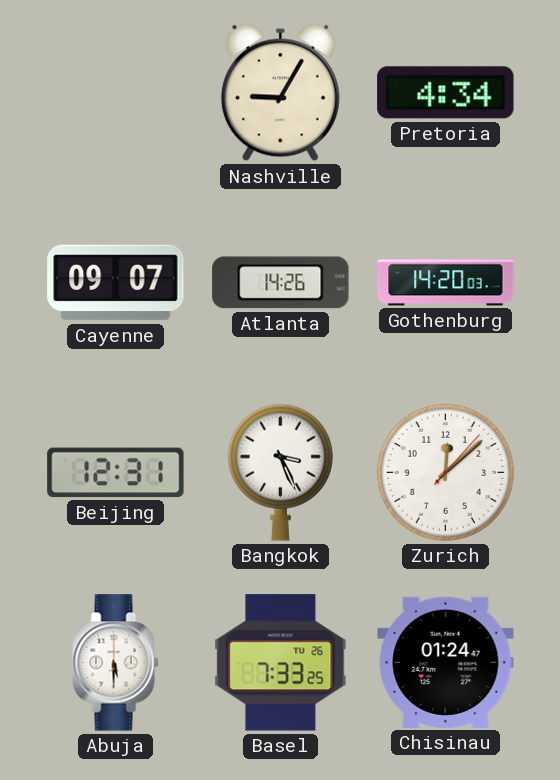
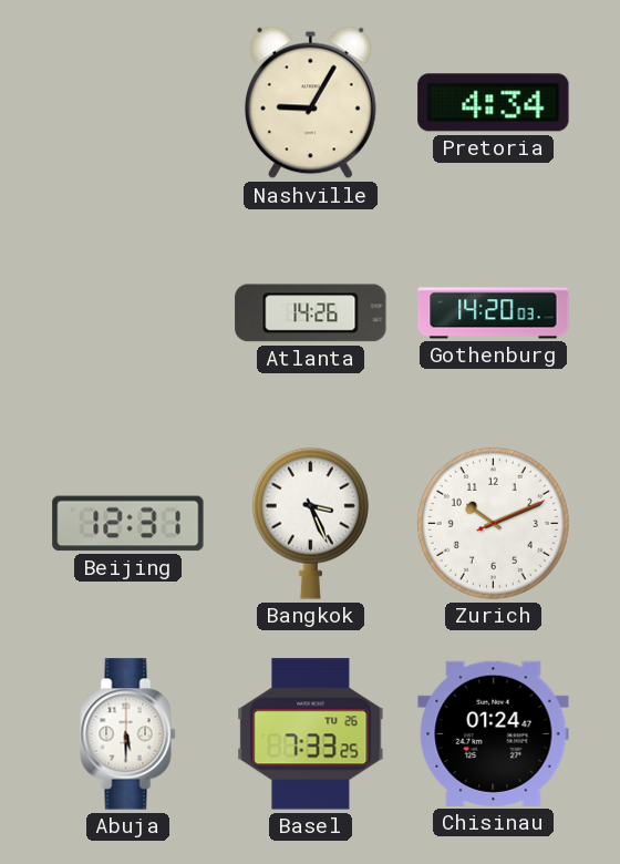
Cayenne: 09:07 -> none (116, 283)
Zurich: 12:08 -> 10:11 (493, 523)
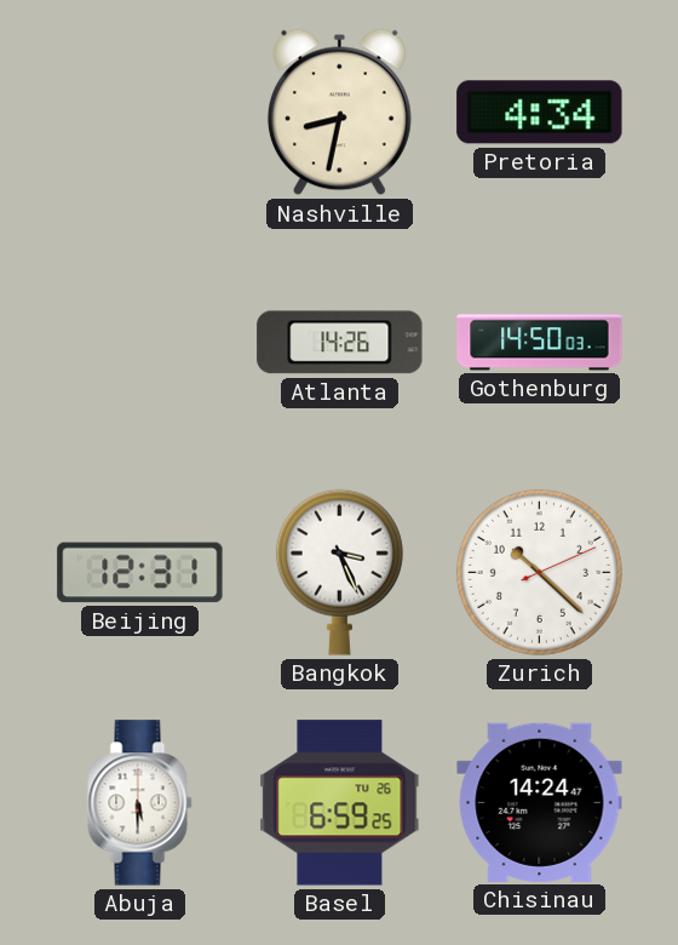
Nashville: 9:05 -> 8:32 (339, 113)
Gothenburg: 14:20 -> 14:50 (540, 343)
Zurich: 10:11 -> 10:22 (539, 572)
Basel: 7:33 -> 6:59 (340, 803)
Chisinau: 01:24 -> 14:24 (540, 802)
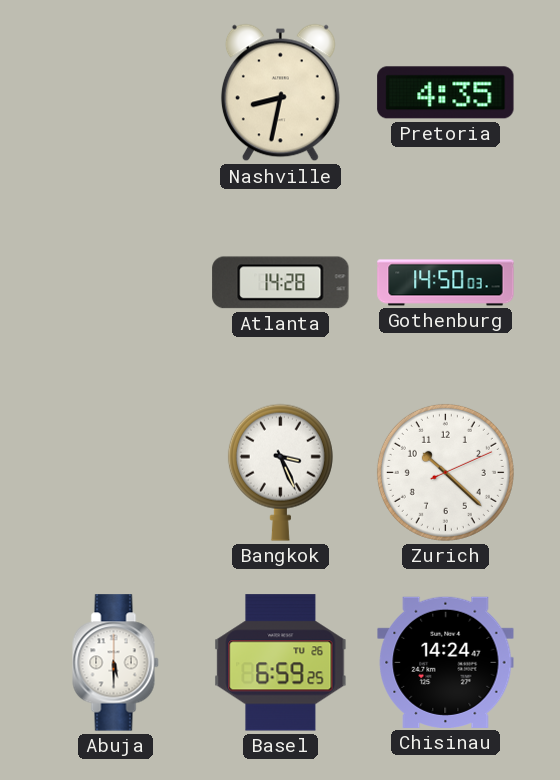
Pretoria: 4:34 -> 4:35 (446, 93)
Atlanta: 14:26 -> 14:28 (281, 283)
Beijing: 12:31 -> none (140, 573)
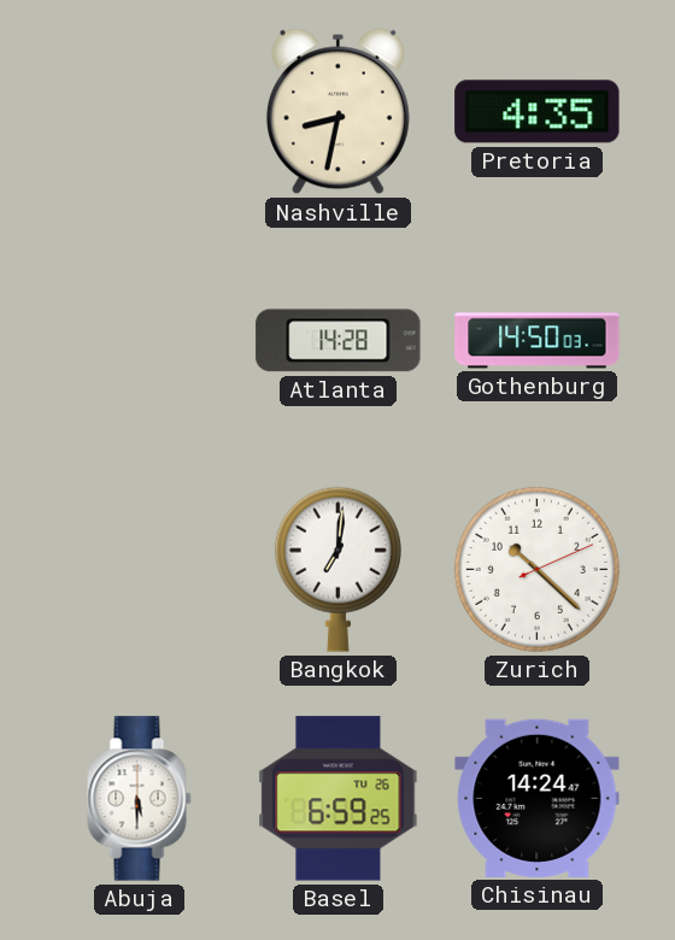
Bangkok: 3:26 -> 7:01 (337, 569)
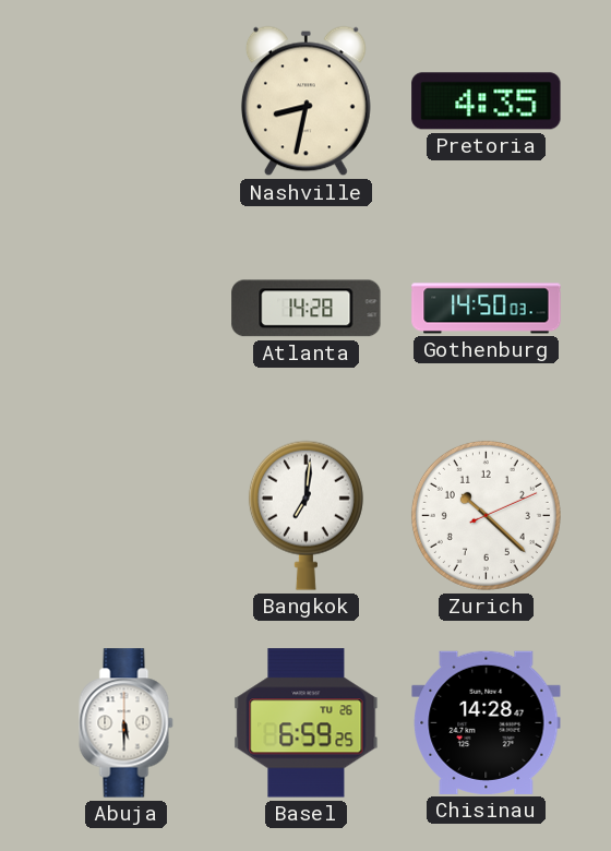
Chisinau: 14:24 -> 14:28 (487, 722)
